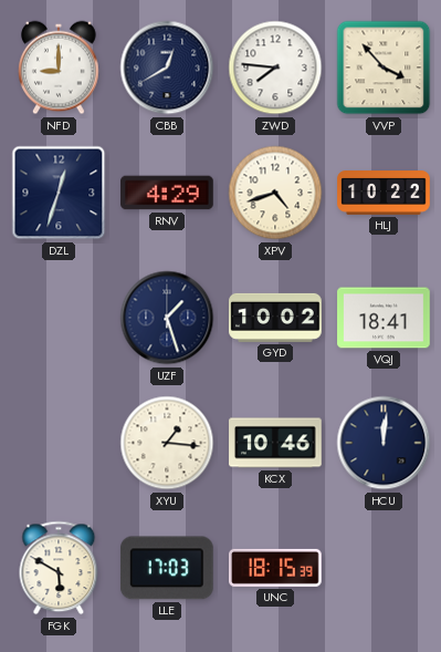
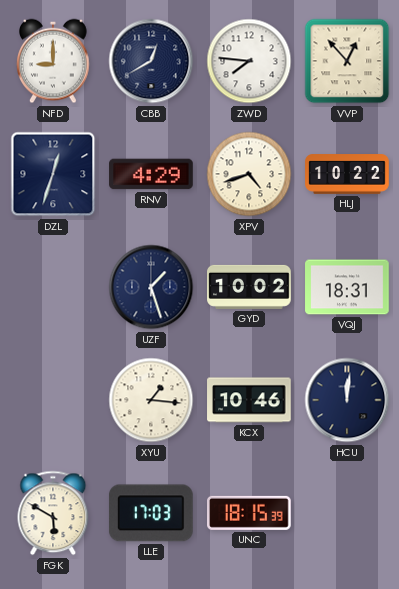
VVP: 3:53 -> 12:53 (347, 61)
VQJ: 18:41 -> 18:31 (347, 287)
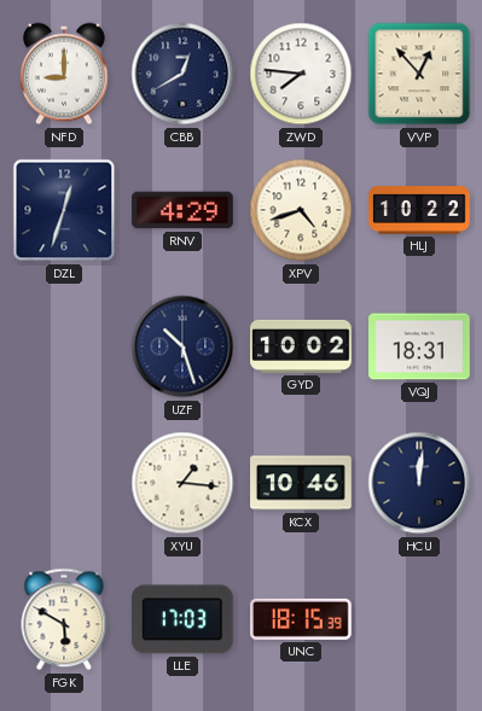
UZF: 1:27 -> 10:27 (182, 346)
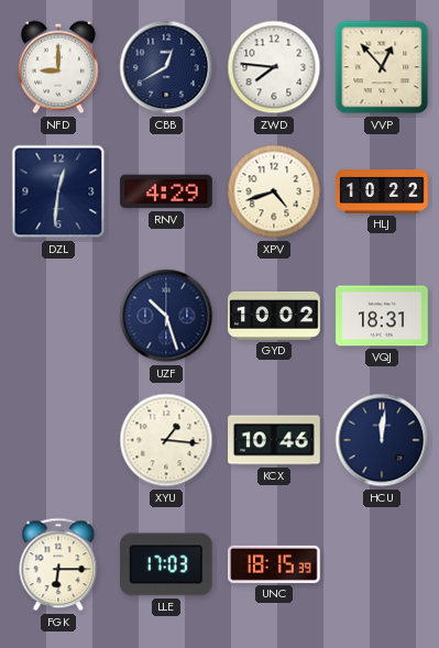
DZL: 12:33 -> 12:31 (58, 191)
FGK: 5:50 -> 6:15 (58, 564)
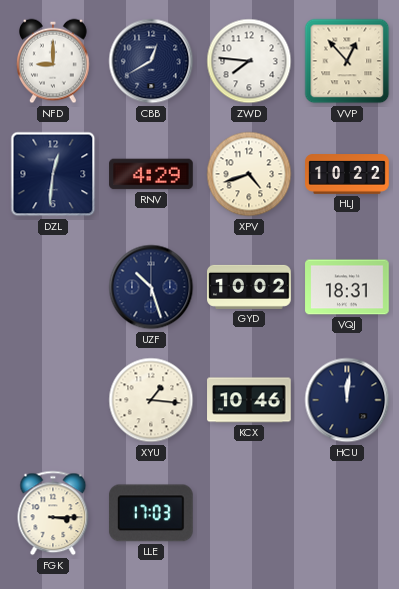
FGK: 6:15 -> 3:15 (53, 513)
UNC: 18:15 -> none (275, 564)
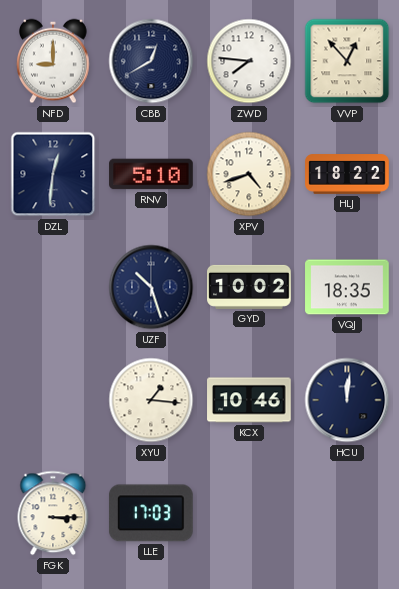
RNV: 4:29 -> 5:10 (151, 174)
HLJ: 10:22 -> 18:22 (347, 174)
VQJ: 18:31 -> 18:35 (347, 287)
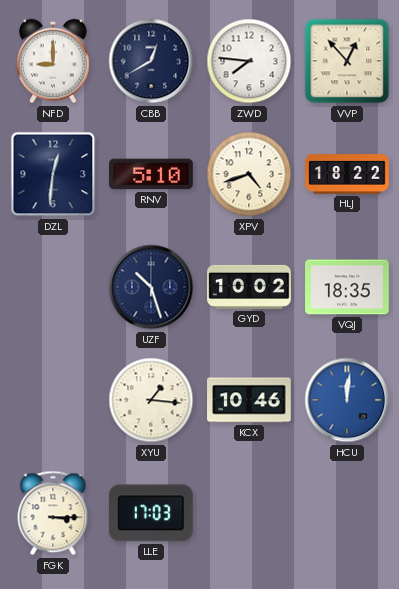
HCU dial: navy -> blue (347, 400)
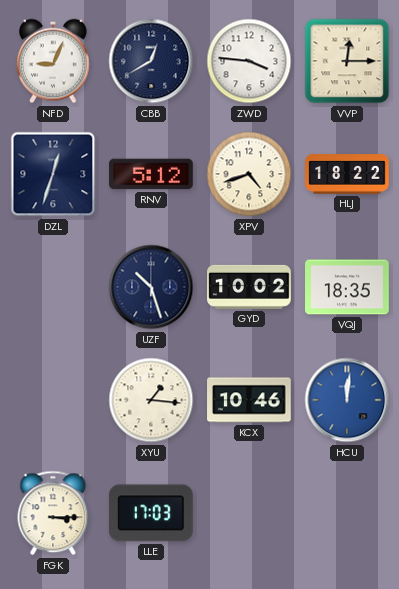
NFD: 9:00 -> 9:04 (54, 61)
ZWD: 7:46 -> 3:46 (249, 61)
VVP: 12:53 -> 12:15 (347, 61)
DZL: 12:31 -> 12:33 (53, 174)
RNV: 5:10 -> 5:12 (151, 174)
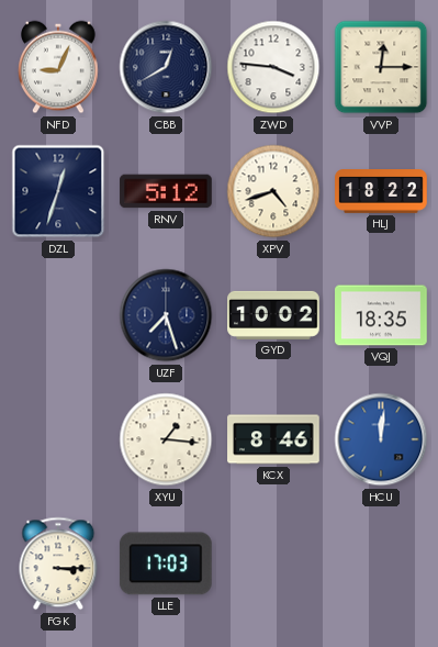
UZF: 10:27 -> 7:27 (166, 315)
KCX: 10:46 -> 8:46 (273, 439)
